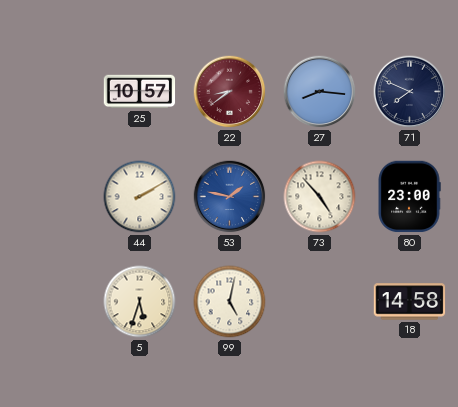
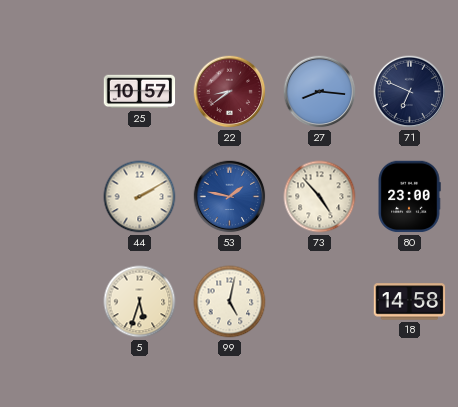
71: 7:49 -> 6:49 (410, 92)
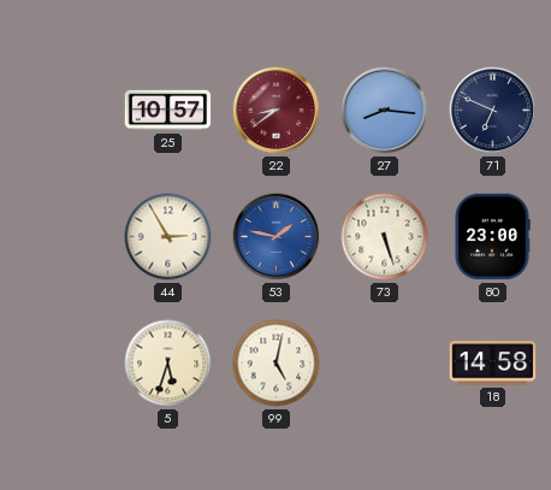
44: 2:10 -> 2:55 (168, 237)
73: 4:53 -> 5:27 (385, 237)
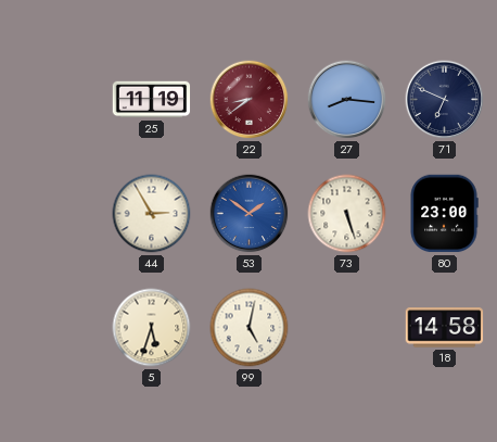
25: 10:57 -> 11:19 (152, 100)
53: 1:47 -> 1:51 (250, 214)
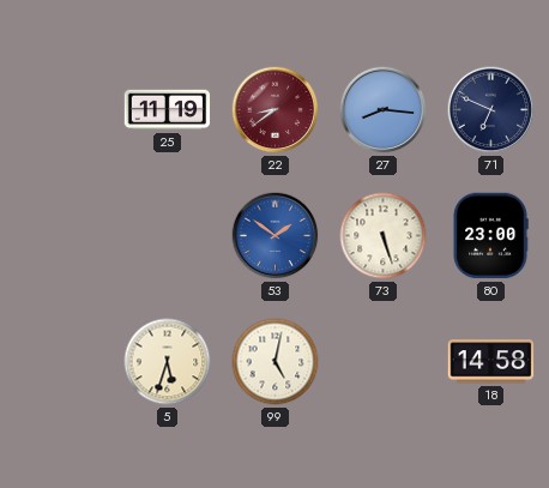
44: 2:55 -> none (152, 214)
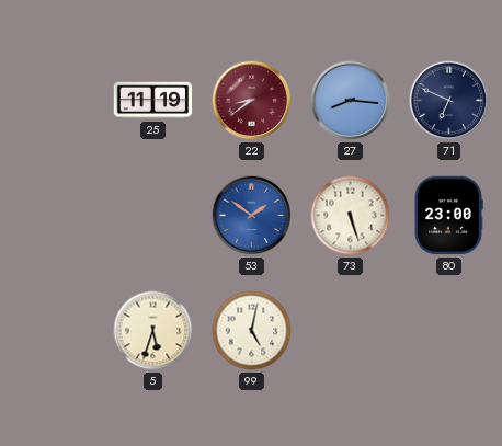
18: 14:58 -> none (491, 362)
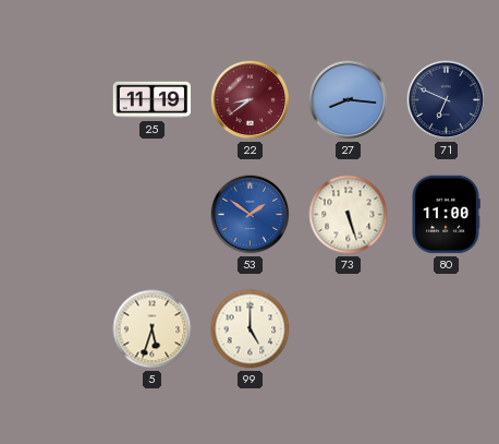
80: 23:00 -> 11:00 (446, 215)
99: 5:02 -> 5:00 (251, 329)
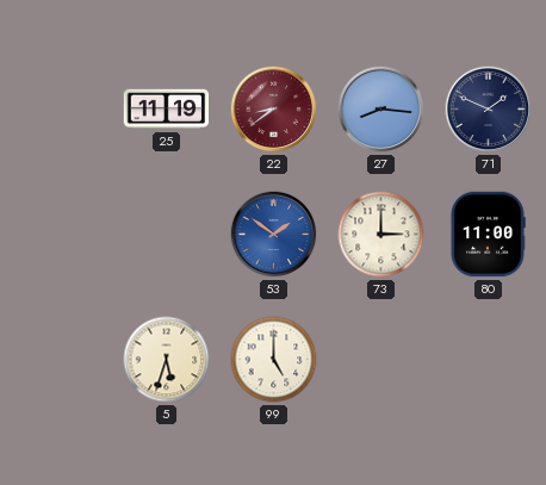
71: 6:49 -> 1:49 (489, 110)
73: 5:27 -> 3:00 (381, 235)
